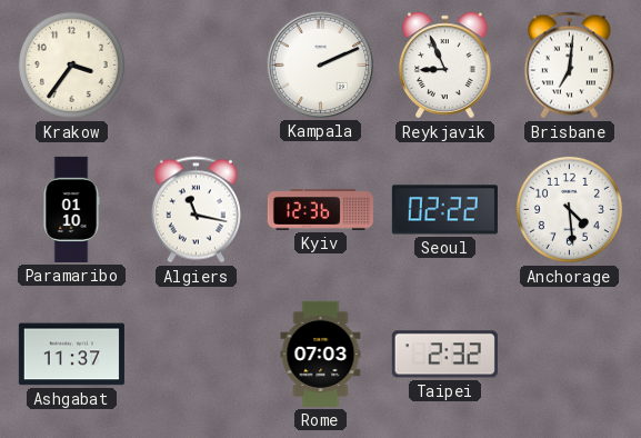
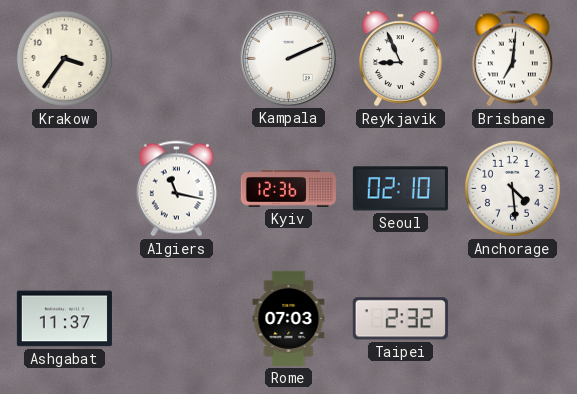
Paramaribo: 01:10 -> none (71, 209)
Seoul: 02:22 -> 02:10 (400, 189)
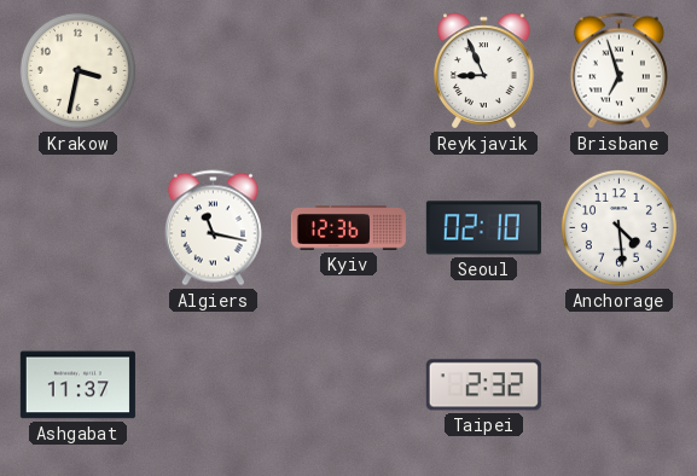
Krakow: 3:36 -> 3:32 (77, 70)
Kampala: 2:11 -> none (288, 58)
Brisbane: 7:01 -> 6:57 (618, 71)
Rome: 07:03 -> none (289, 318)
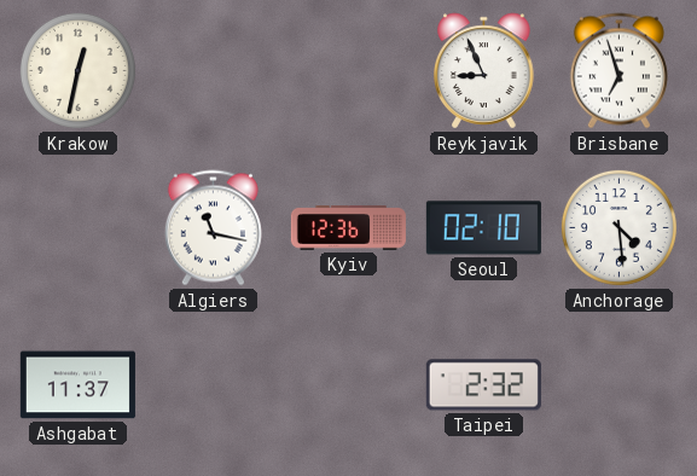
Krakow: 3:32 -> 12:32 (77, 70)
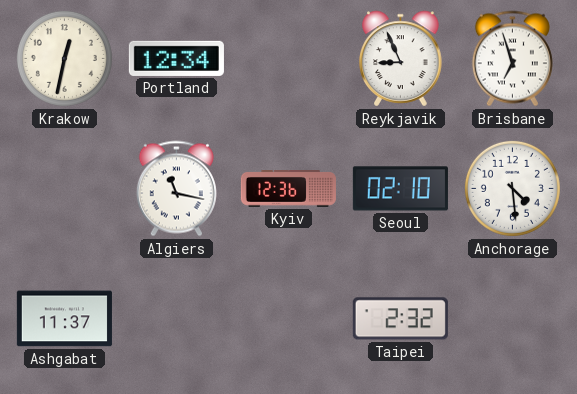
Portland: none -> 12:34 (176, 58)
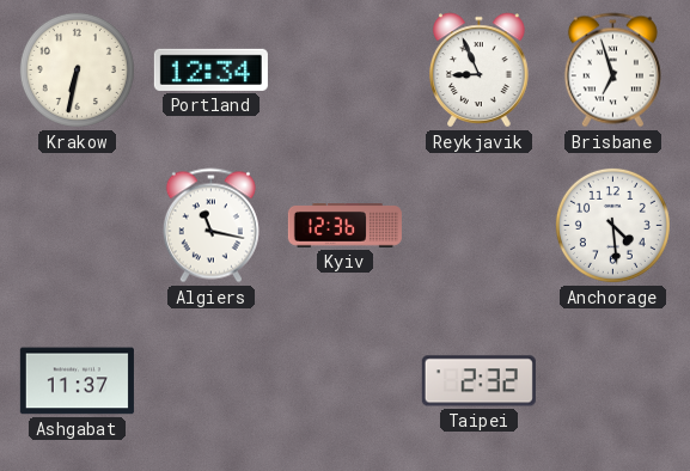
Krakow: 12:32 -> 6:32 (77, 69)
Seoul: 02:10 -> none (400, 189)
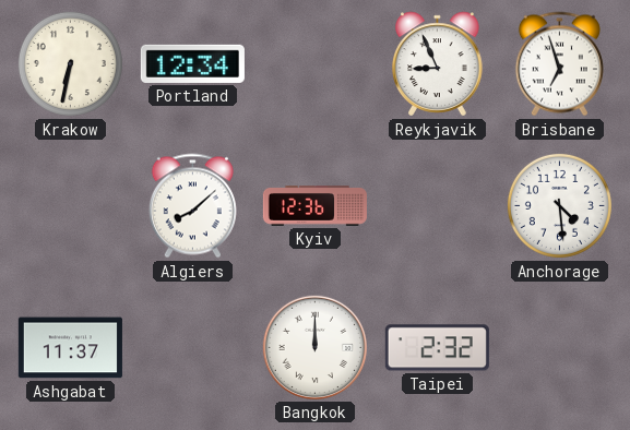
Algiers: 11:17 -> 8:08 (192, 206)
Bangkok: none -> 12:00 (314, 347)
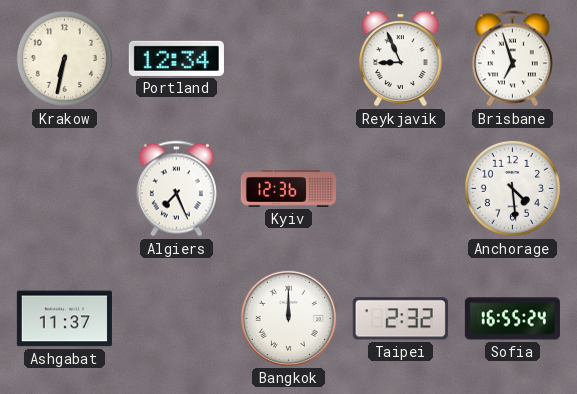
Algiers: 8:08 -> 7:26 (176, 189)
Sofia: none -> 16:55 (512, 319)
